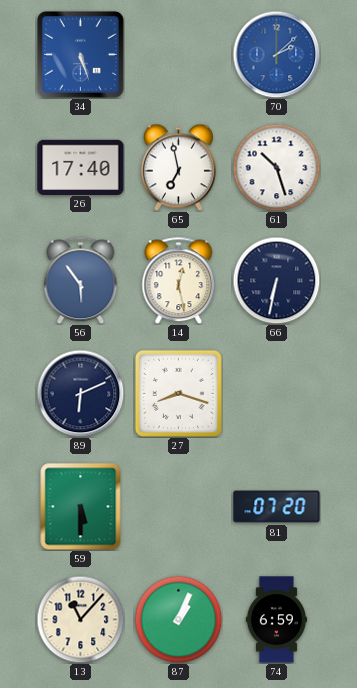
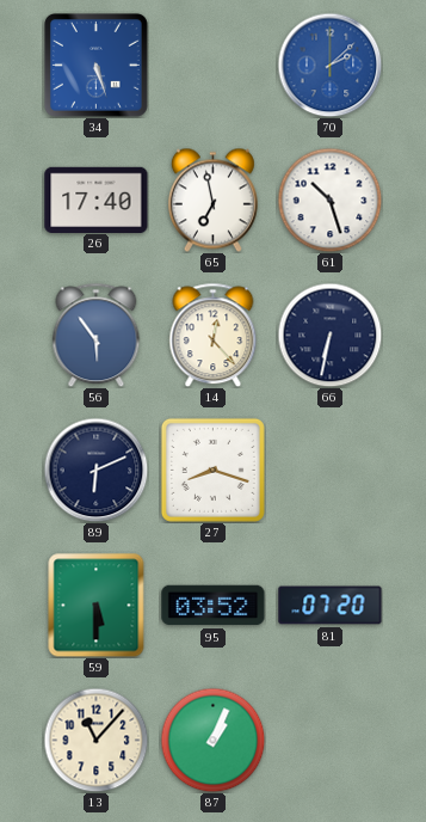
14: 12:28 -> 12:23 (214, 335)
95: none -> 03:52 (214, 606)
74: 6:59 -> none (277, 620)
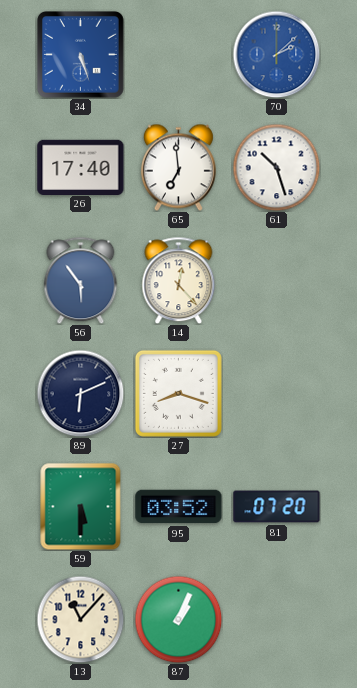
65: 6:58 -> 6:59 (178, 167)
66: 6:32 -> none (329, 335)
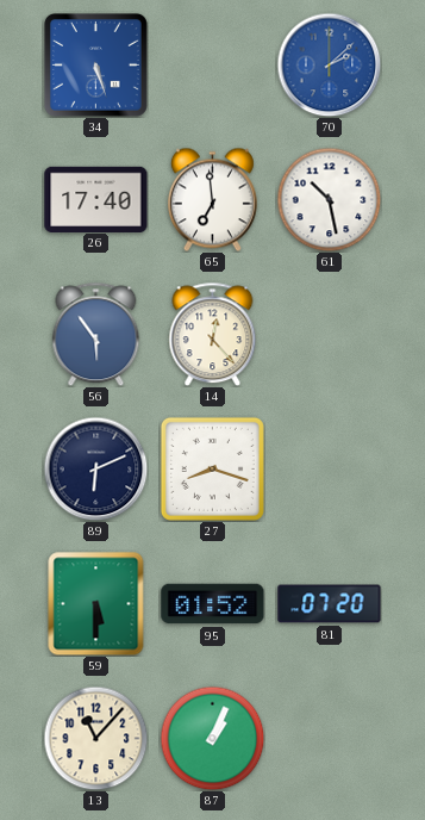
61: 10:27 -> 10:28 (329, 199)
95: 03:52 -> 01:52 (213, 604)
